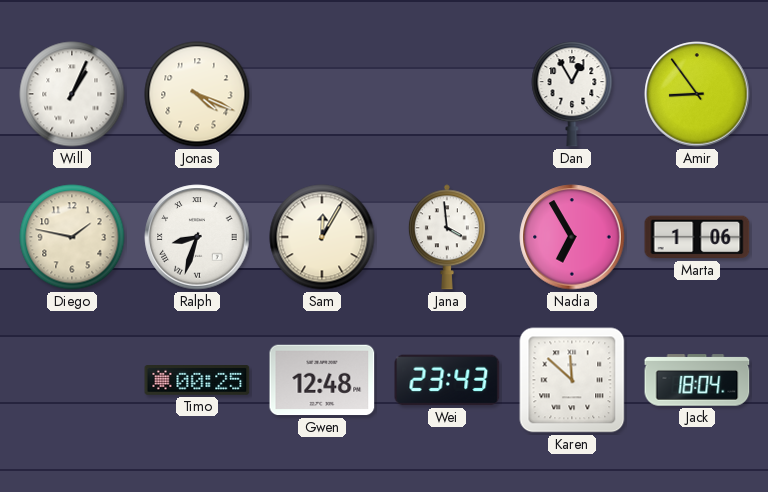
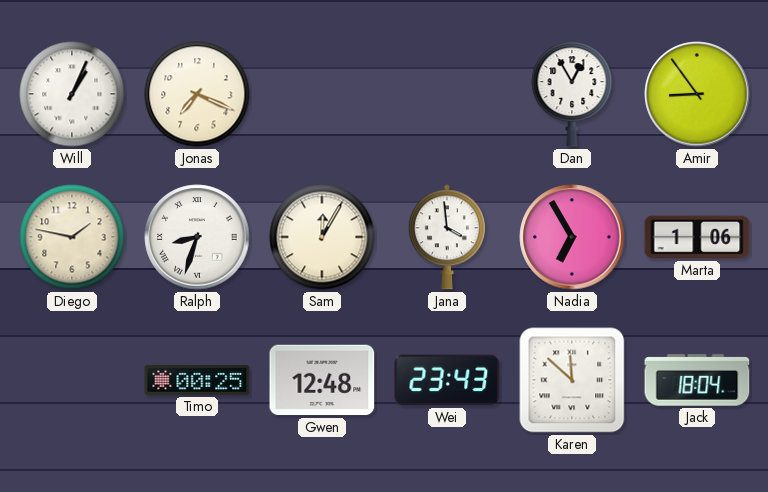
Jonas: 4:19 -> 7:19 (197, 94)
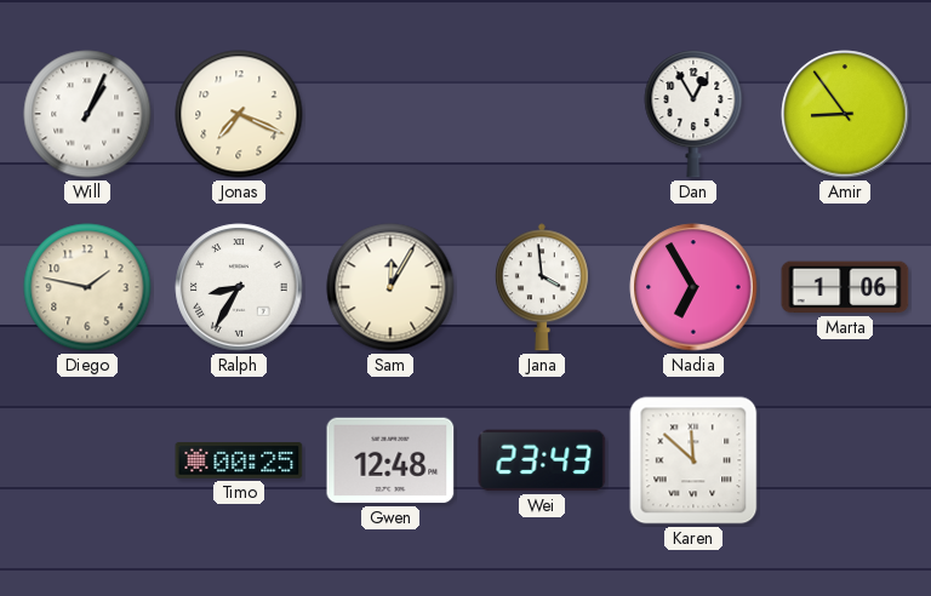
Ralph: 8:33 -> 8:35 (239, 287)
Jack: 18:04 -> none (697, 380)
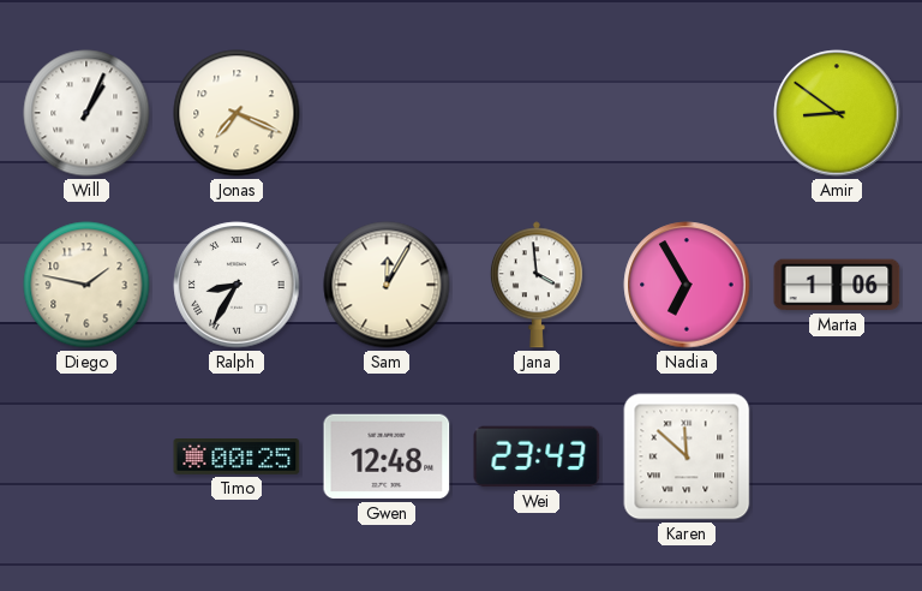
Dan: 12:55 -> none (693, 114)
Amir: 8:54 -> 8:51 (837, 113)
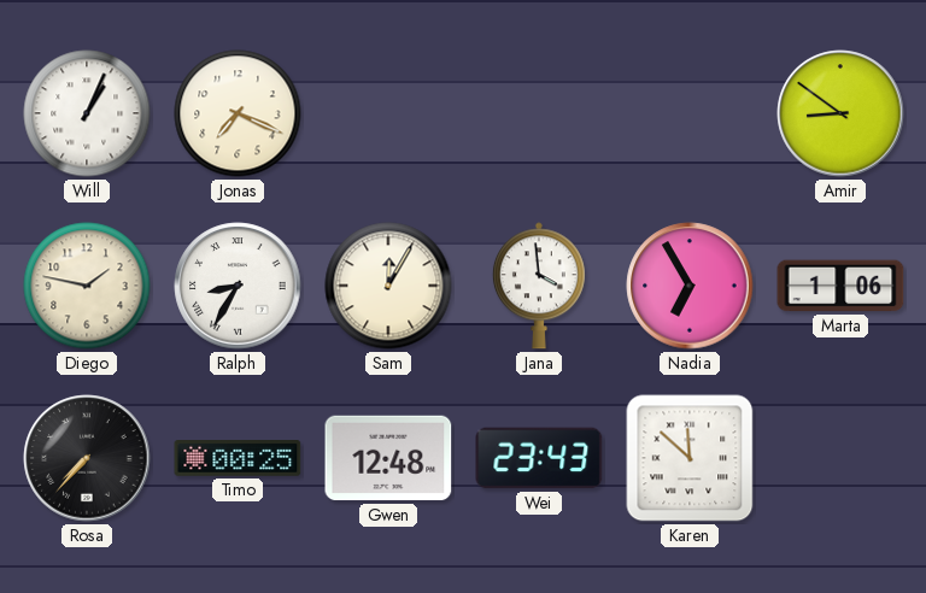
Rosa: none -> 7:37 (87, 458)
